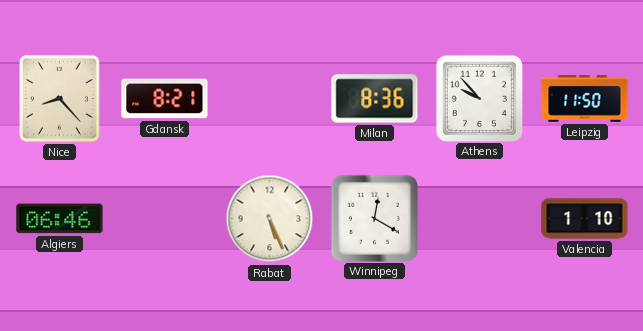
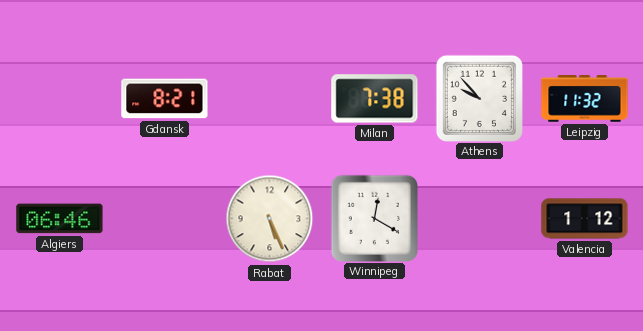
Nice: 8:23 -> none (60, 99)
Milan: 8:36 -> 7:38 (375, 99)
Leipzig: 11:50 -> 11:32 (585, 99)
Valencia: 1:10 -> 1:12 (585, 219)
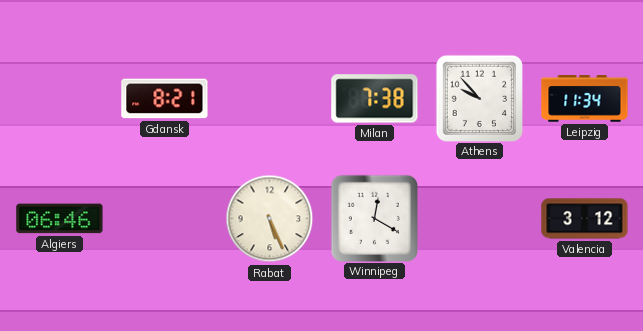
Leipzig: 11:32 -> 11:34 (585, 99)
Valencia: 1:12 -> 3:12 (585, 219)
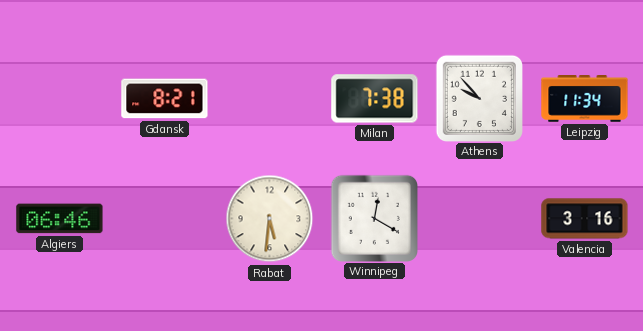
Rabat: 5:26 -> 5:31 (270, 219)
Valencia: 3:12 -> 3:16 (585, 219)
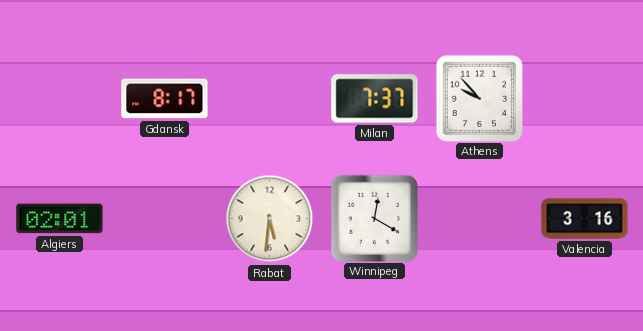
Gdansk: 8:21 -> 8:17 (165, 99)
Milan: 7:38 -> 7:37 (375, 99)
Leipzig: 11:34 -> none (585, 99)
Algiers: 06:46 -> 02:01 (60, 219)
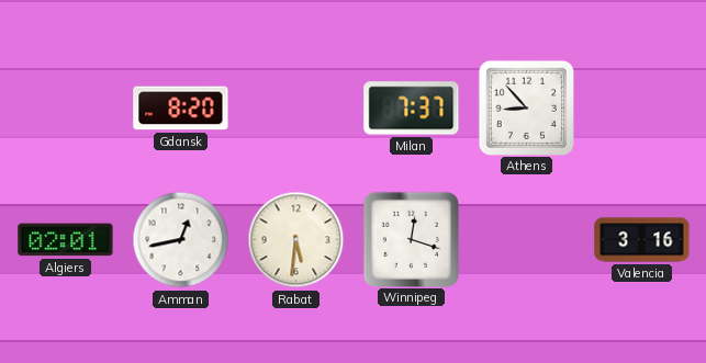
Gdansk: 8:17 -> 8:20 (181, 109)
Athens: 9:53 -> 8:53 (526, 107)
Amman: none -> 12:43 (181, 240)
Winnipeg: 12:20 -> 12:18 (411, 239)
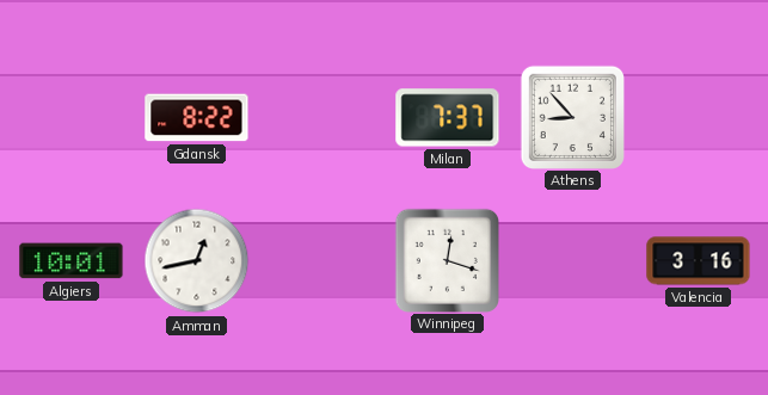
Gdansk: 8:20 -> 8:22 (197, 118)
Algiers: 02:01 -> 10:01 (72, 261)
Rabat: 5:31 -> none (296, 240)
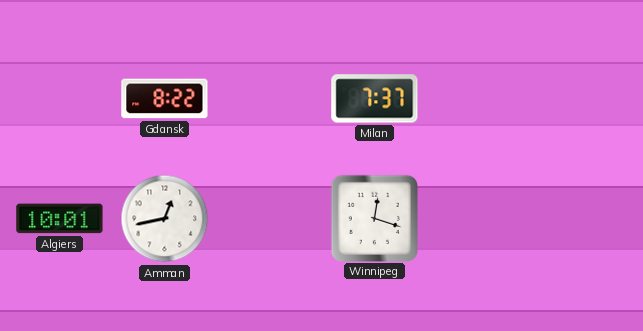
Athens: 8:53 -> none (572, 117)
Valencia: 3:16 -> none (699, 261)
